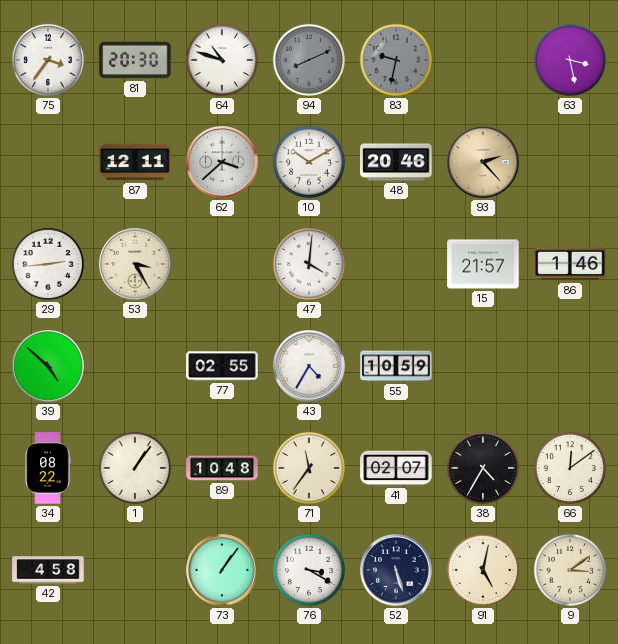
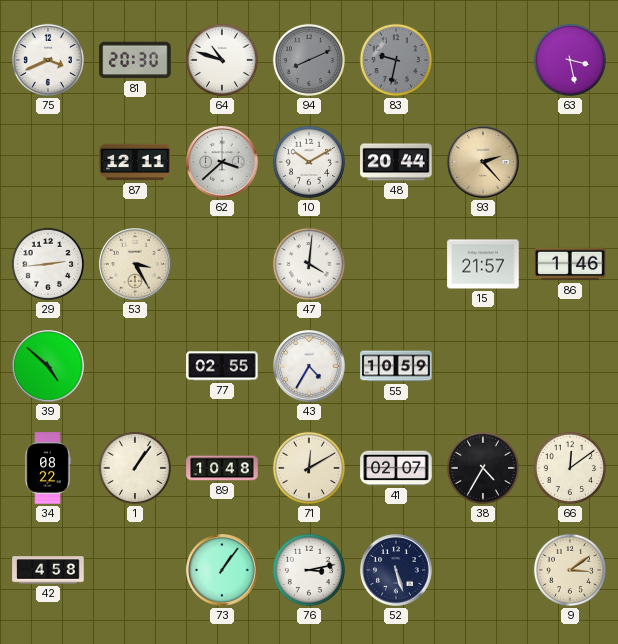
75: 3:36 -> 3:41 (48, 60)
48: 20:46 -> 20:44 (396, 162)
71: 11:36 -> 12:10 (309, 468)
76: 3:20 -> 3:13 (309, 570)
91: 5:02 -> none (483, 570)
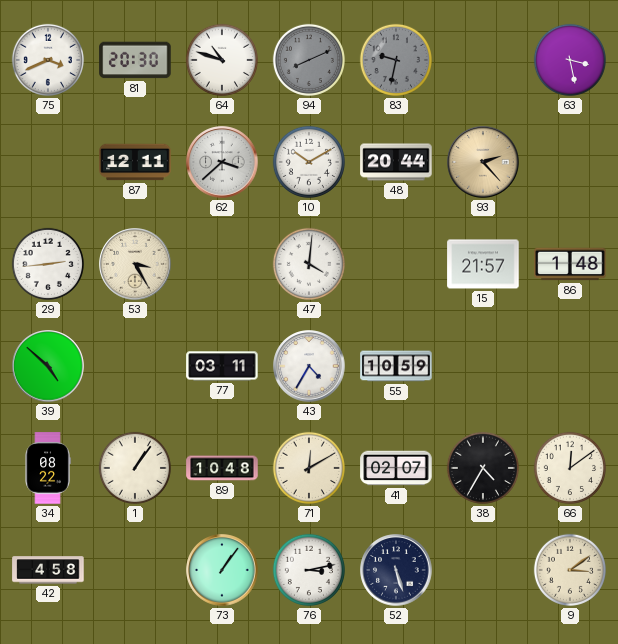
86: 1:46 -> 1:48 (570, 264)
77: 02:55 -> 03:11 (222, 366)
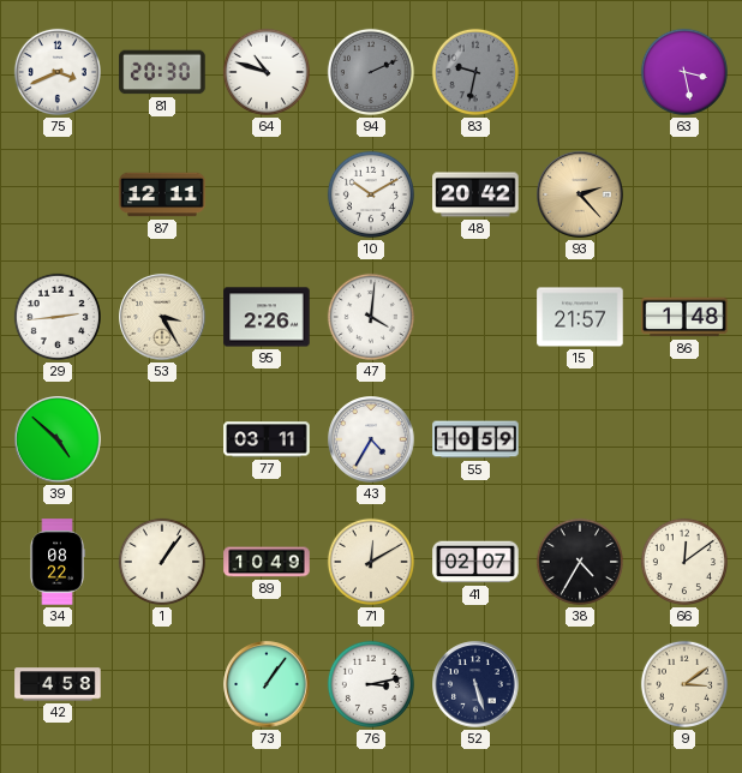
94: 8:11 -> 2:11 (371, 72)
62: 3:38 -> none (222, 162)
48: 20:44 -> 20:42 (475, 194)
95: none -> 2:26 (267, 317)
89: 10:48 -> 10:49 (267, 562)
